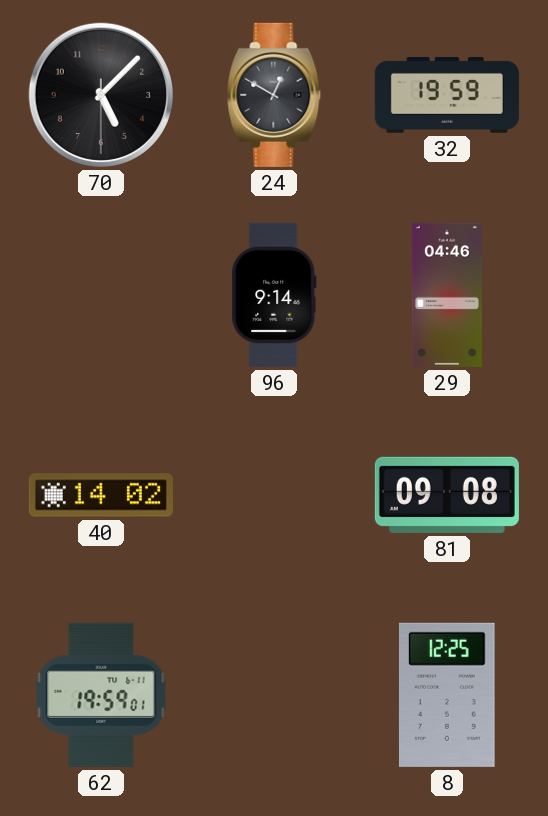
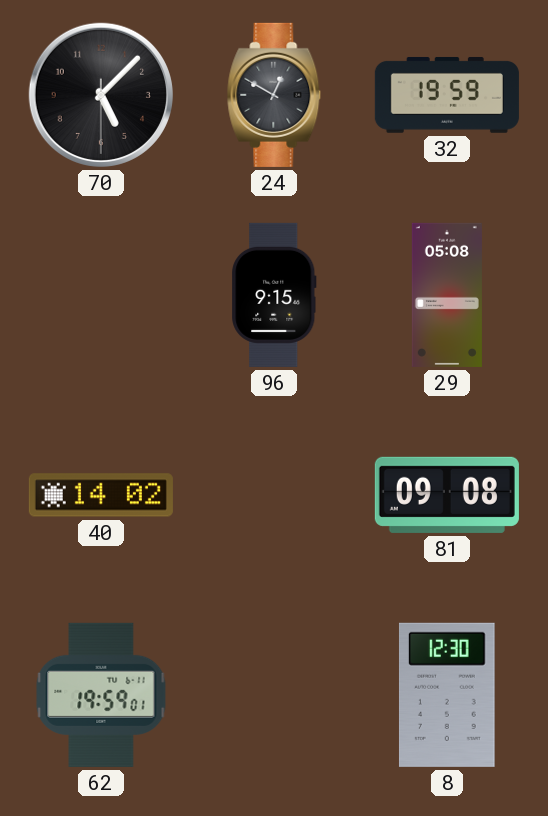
96: 9:14 -> 9:15 (274, 295)
29: 04:46 -> 05:08 (447, 295)
8: 12:25 -> 12:30 (447, 695)
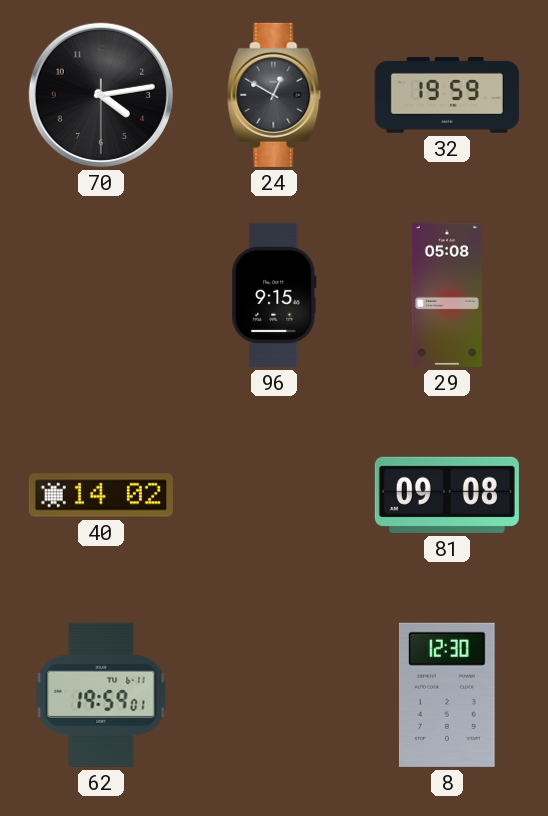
70: 5:07 -> 4:13 (101, 95)
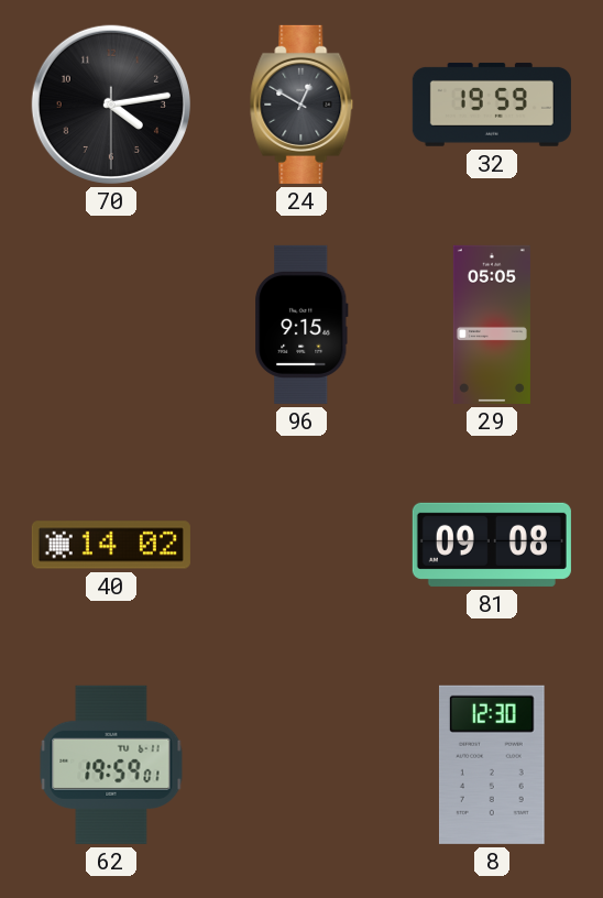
29: 05:08 -> 05:05 (492, 325)
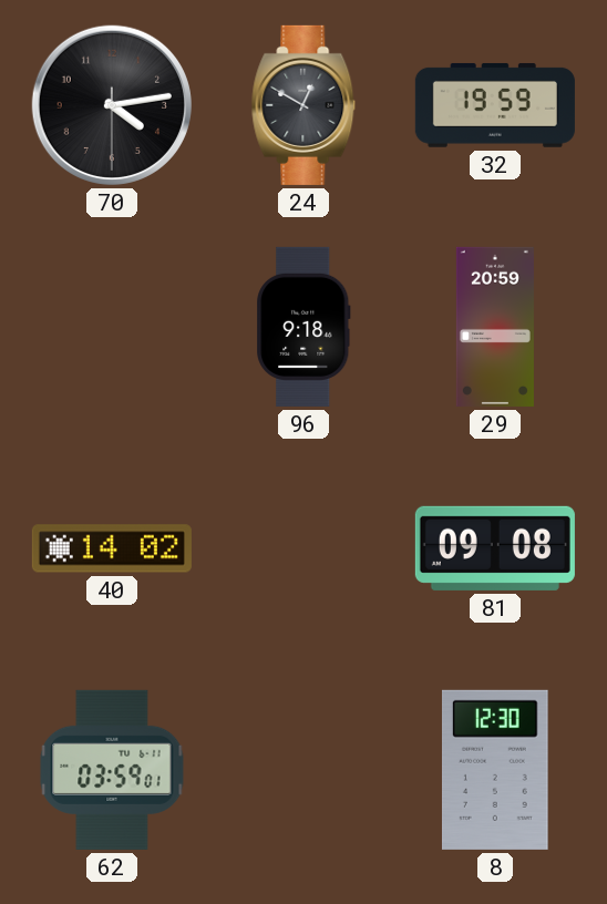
96: 9:15 -> 9:18 (303, 327)
29: 05:05 -> 20:59 (495, 327)
62: 19:59 -> 03:59 (112, 770)
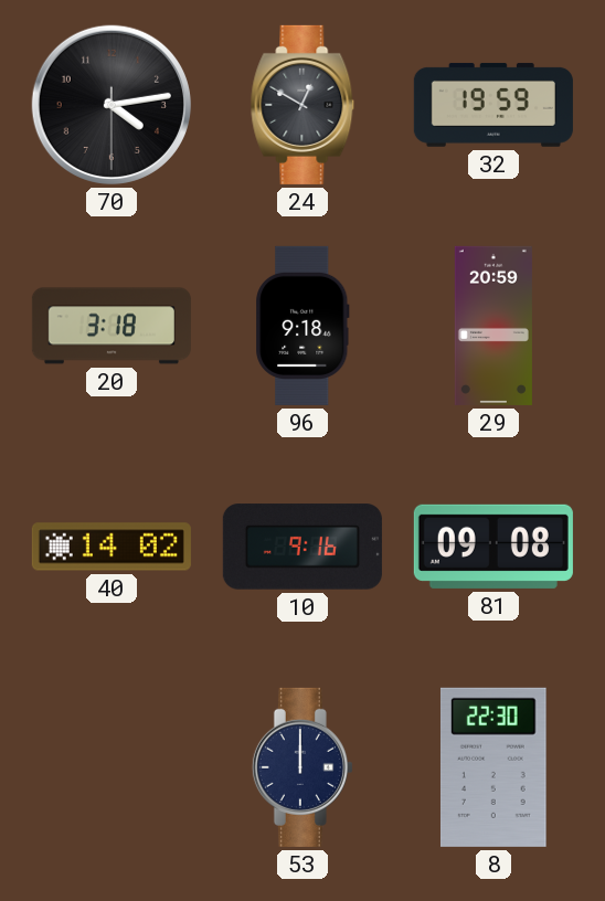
20: none -> 3:18 (112, 326)
10: none -> 9:16 (302, 547)
62: 03:59 -> none (112, 770)
53: none -> 12:00 (302, 767)
8: 12:30 -> 22:30 (493, 767)
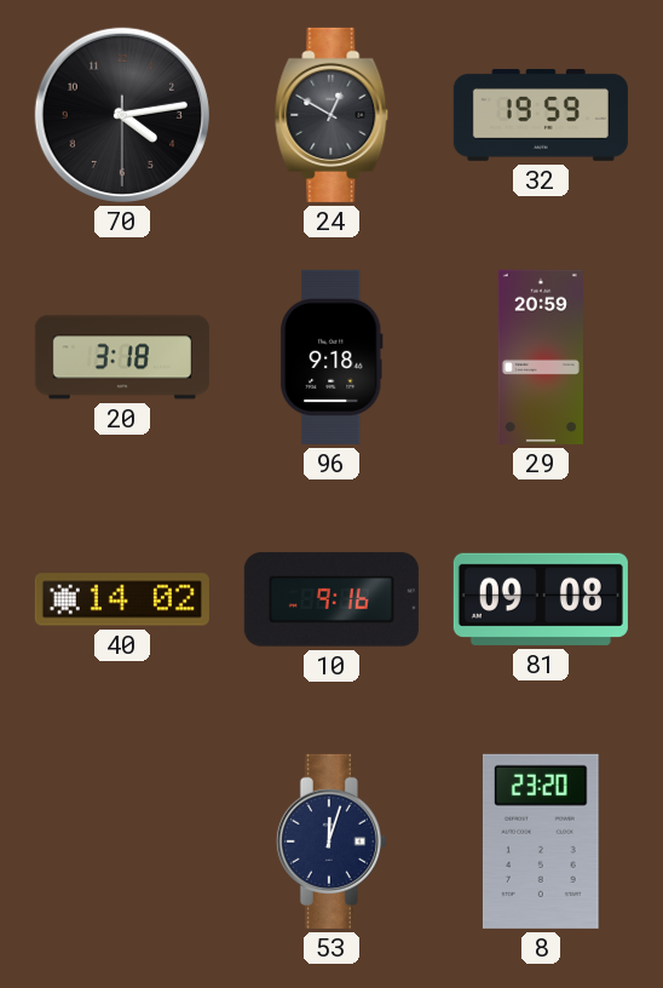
53: 12:00 -> 12:03 (331, 841)
8: 22:30 -> 23:20 (541, 841)
